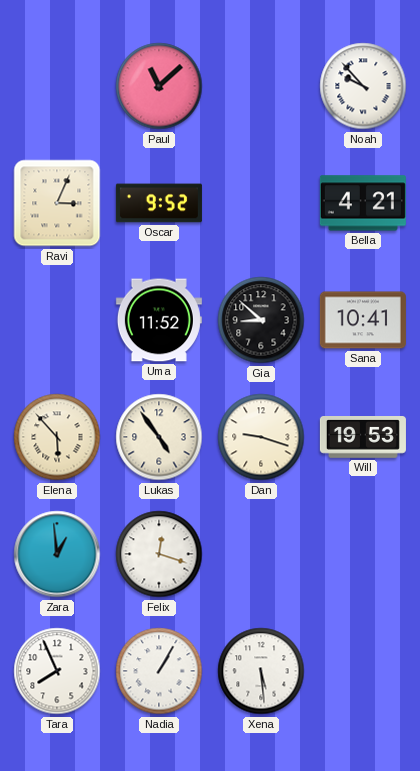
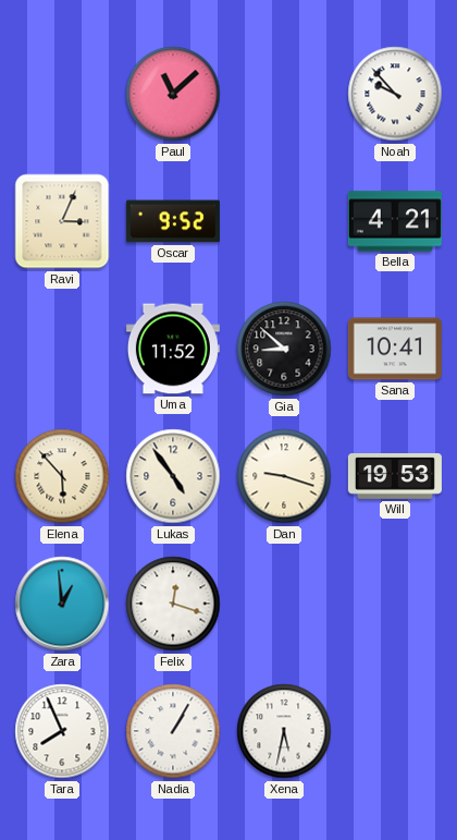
Xena: 5:29 -> 5:32 (284, 731)
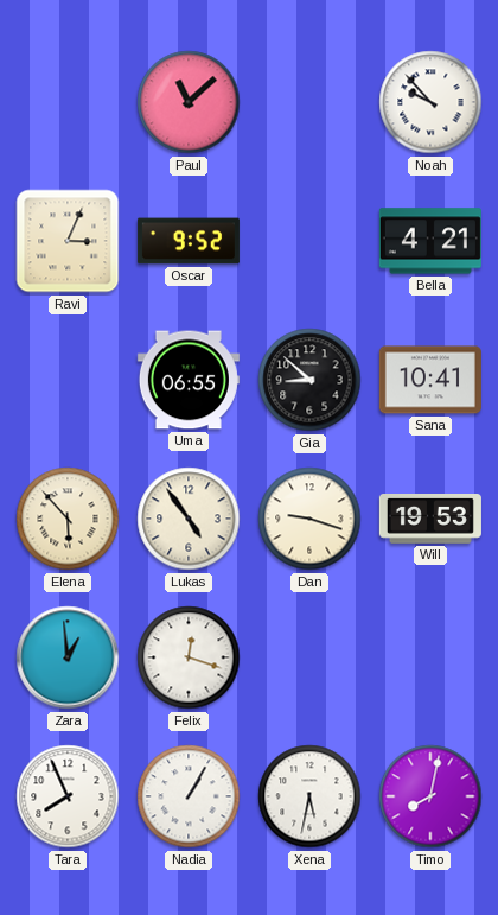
Uma: 11:52 -> 06:55 (189, 380)
Timo: none -> 8:02 (430, 796)
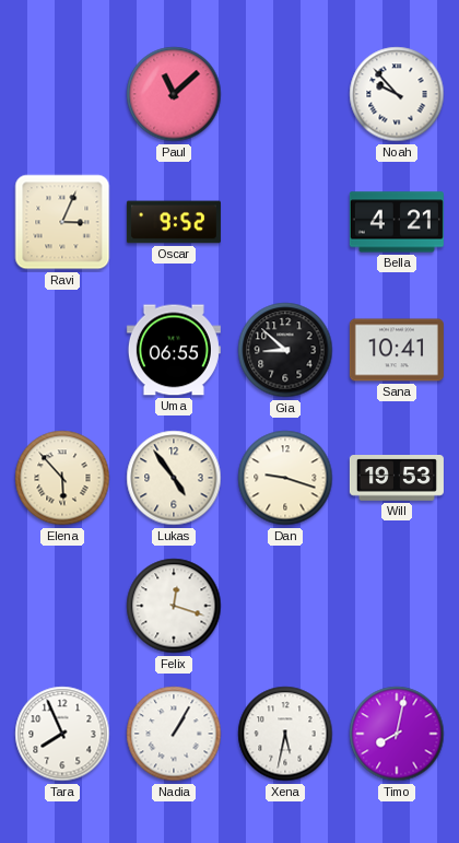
Zara: 12:59 -> none (68, 657)
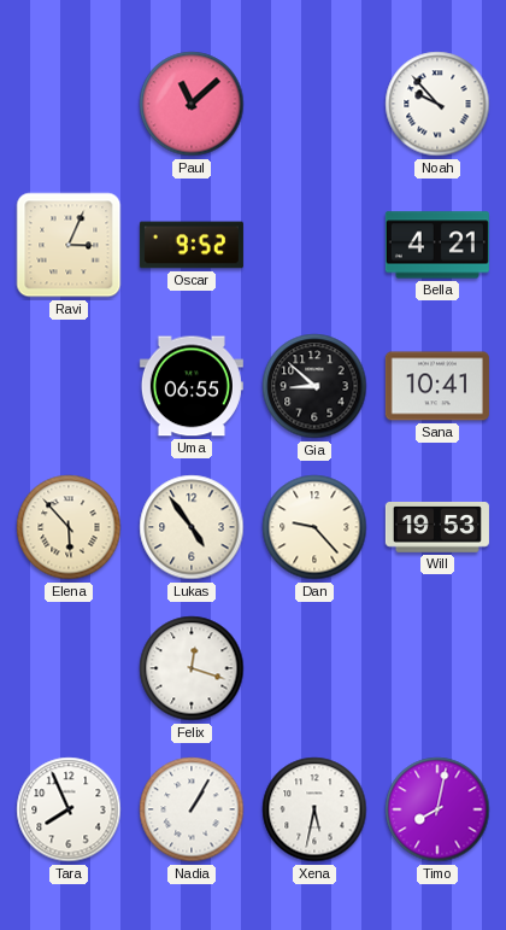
Dan: 9:18 -> 9:23 (314, 527)
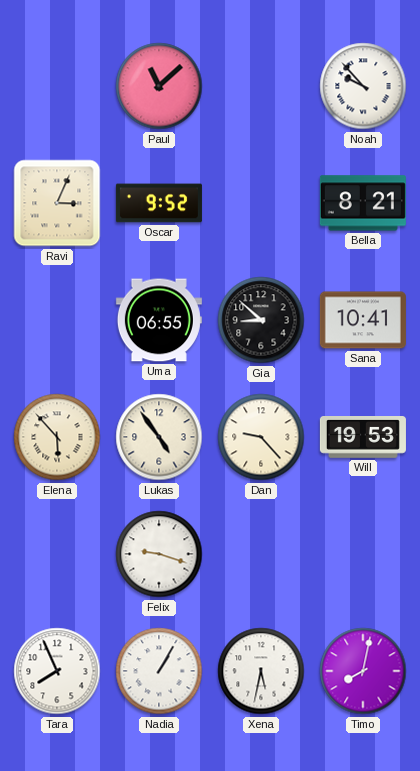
Bella: 4:21 -> 8:21 (363, 203)
Felix: 12:18 -> 9:18 (159, 554)
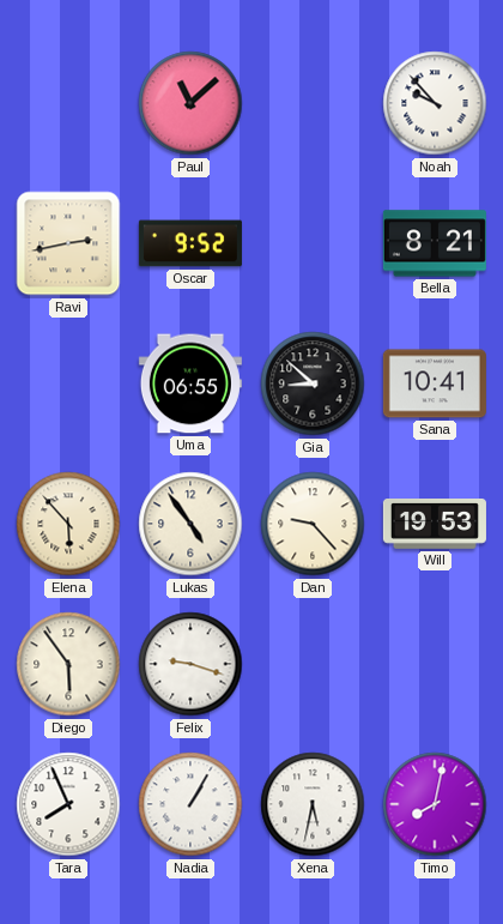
Ravi: 3:04 -> 2:43 (68, 243)
Diego: none -> 5:54 (68, 664)
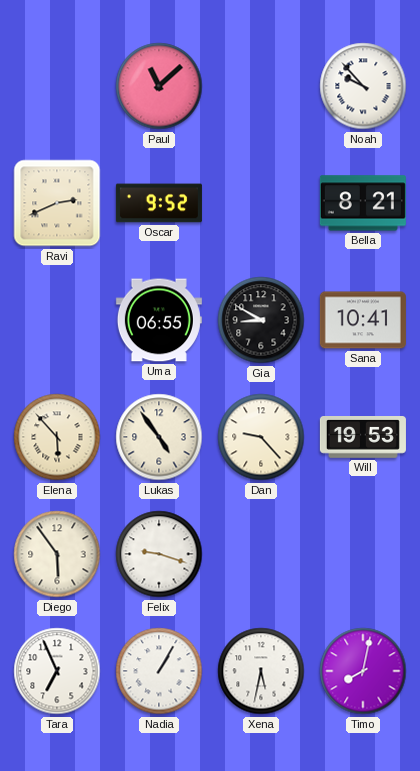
Ravi: 2:43 -> 2:41 (57, 203)
Gia: 8:52 -> 8:50 (261, 320)
Tara: 7:56 -> 6:56 (57, 671)
